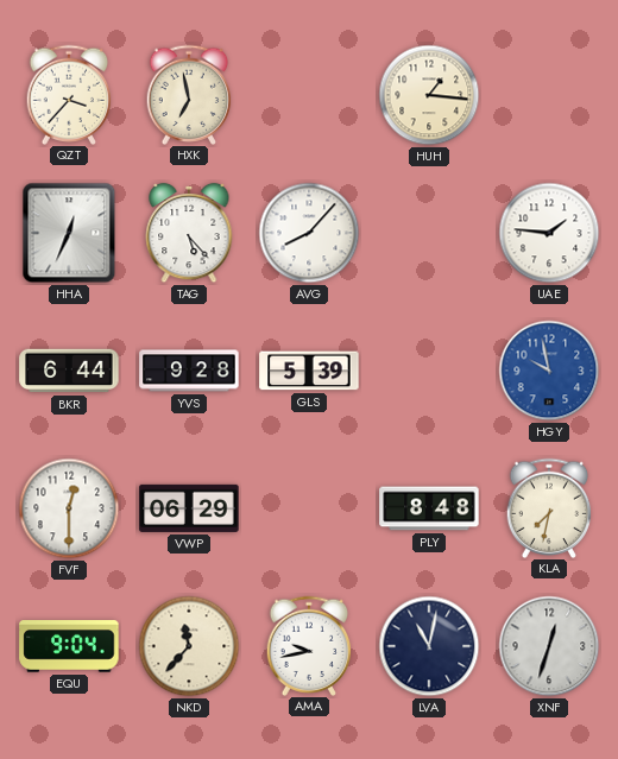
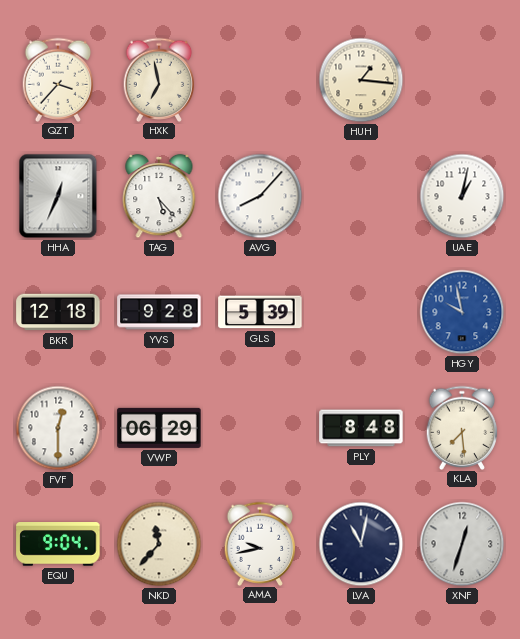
UAE: 1:46 -> 1:02 (462, 196)
BKR: 6:44 -> 12:18 (58, 312)
KLA: 7:32 -> 7:29 (462, 427)
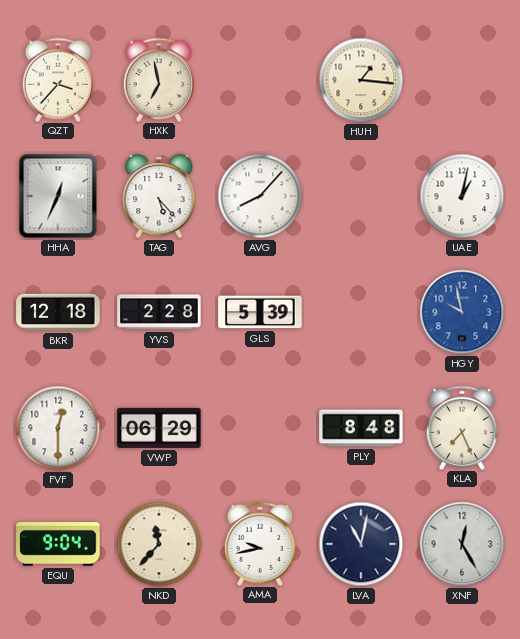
YVS: 9:28 -> 2:28 (159, 312)
KLA: 7:29 -> 7:26 (462, 427)
XNF: 12:33 -> 12:25 (462, 544)
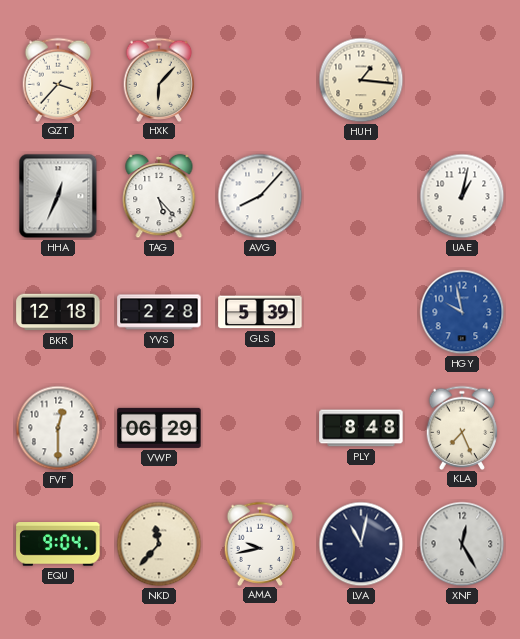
HXK: 6:58 -> 6:07 (159, 79)
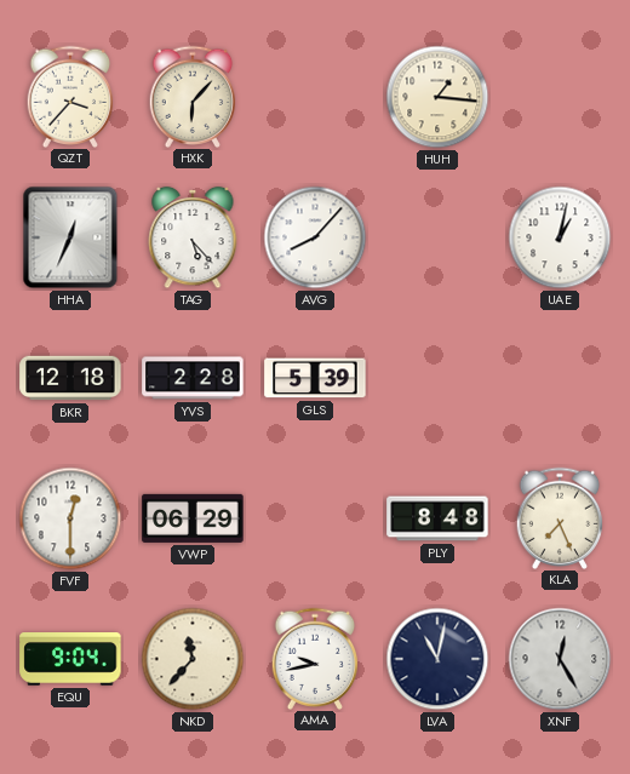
HGY: 9:58 -> none (462, 312)
